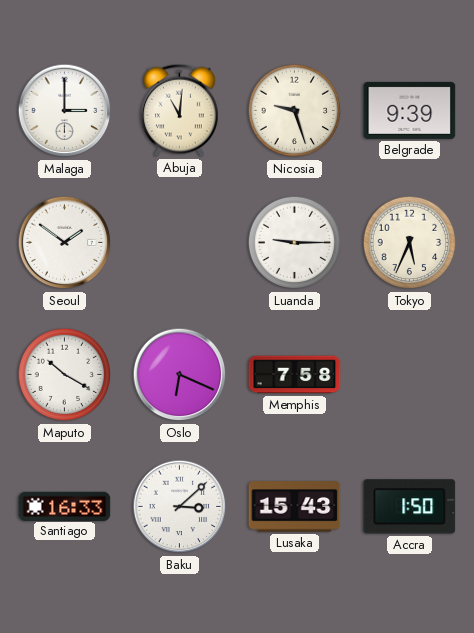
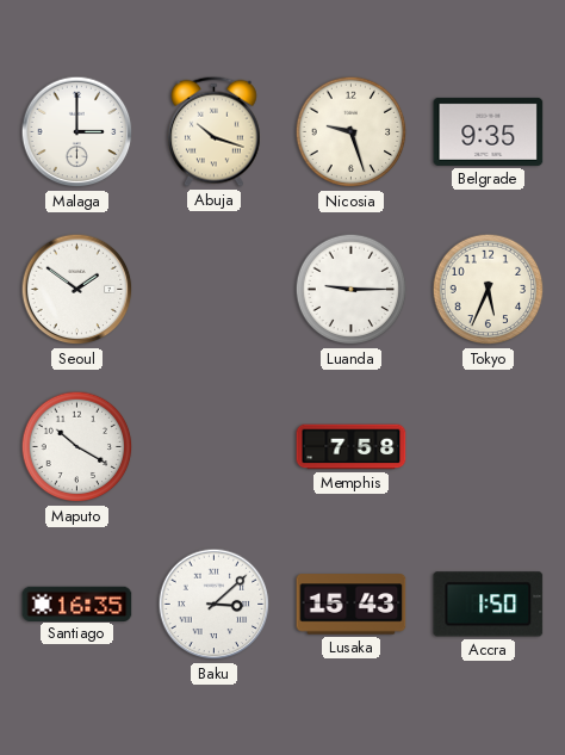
Abuja: 11:01 -> 10:18 (215, 131)
Belgrade: 9:39 -> 9:35 (489, 131)
Oslo: 6:19 -> none (180, 375)
Santiago: 16:33 -> 16:35 (77, 604)
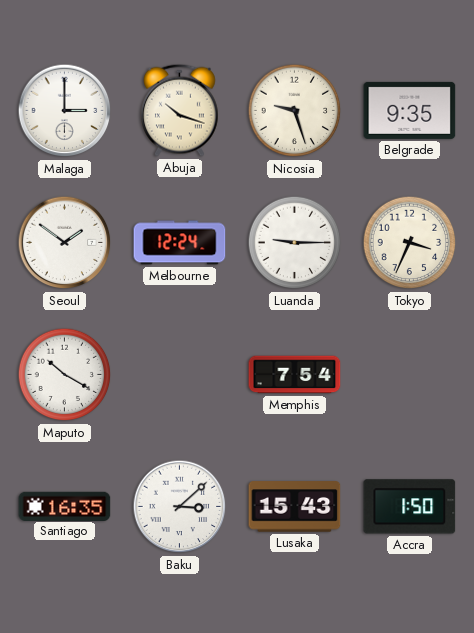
Melbourne: none -> 12:24 (180, 243)
Tokyo: 5:34 -> 3:34 (410, 243)
Memphis: 7:58 -> 7:54 (295, 375)
